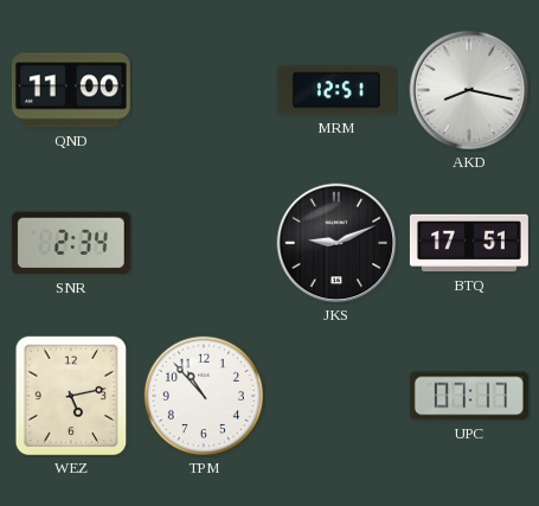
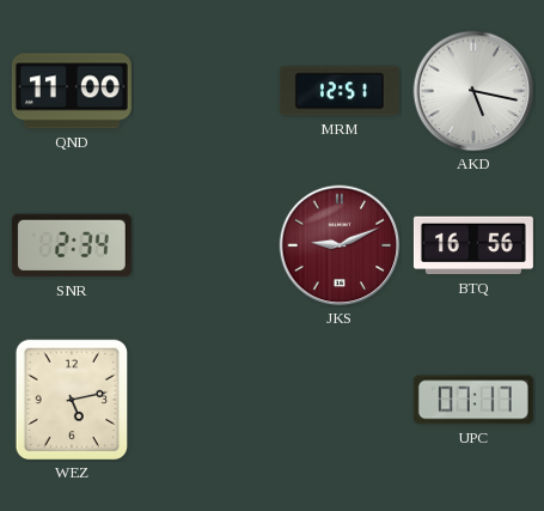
AKD: 8:17 -> 5:17 (473, 91)
JKS dial: black -> burgundy (340, 245)
BTQ: 17:51 -> 16:56 (473, 245)
TPM: 10:53 -> none (204, 396)
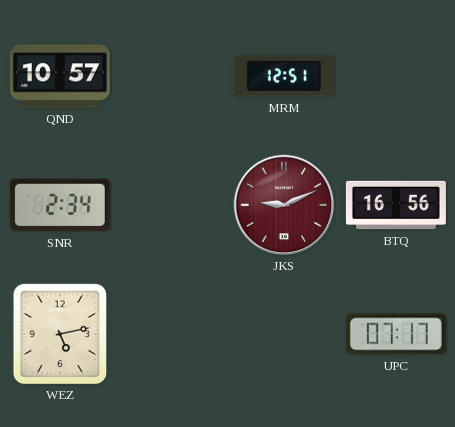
QND: 11:00 -> 10:57 (60, 76)
AKD: 5:17 -> none (473, 91)
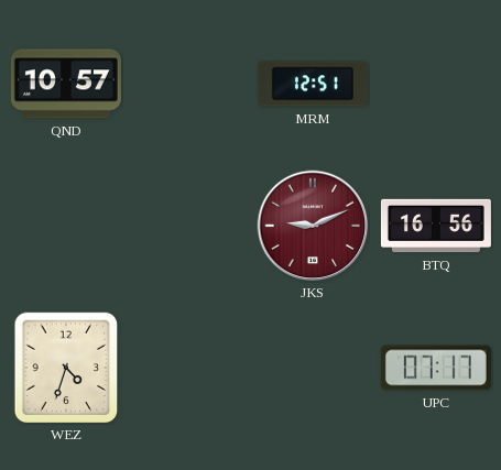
SNR: 2:34 -> none (60, 205)
WEZ: 5:13 -> 4:33 (66, 368)
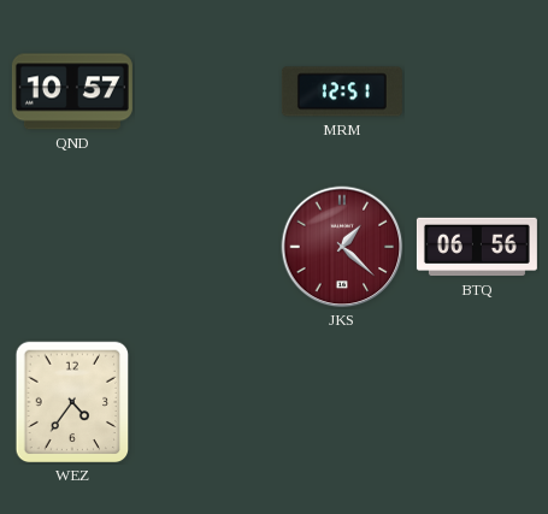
JKS: 9:11 -> 1:22 (342, 247)
BTQ: 16:56 -> 06:56 (477, 247)
WEZ: 4:33 -> 4:36 (72, 402)
UPC: 07:17 -> none (436, 368)
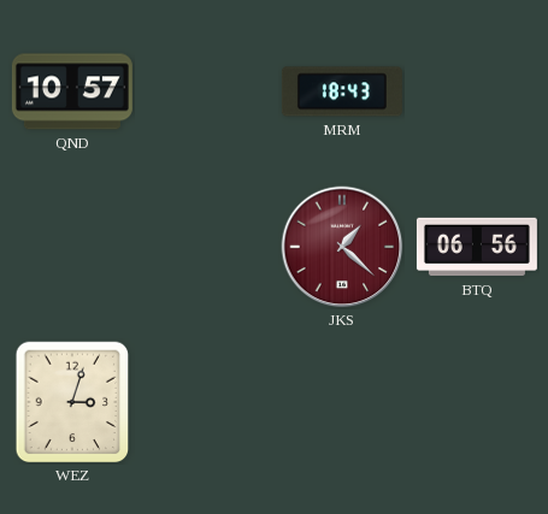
MRM: 12:51 -> 18:43 (342, 91)
WEZ: 4:36 -> 3:03 (72, 402)
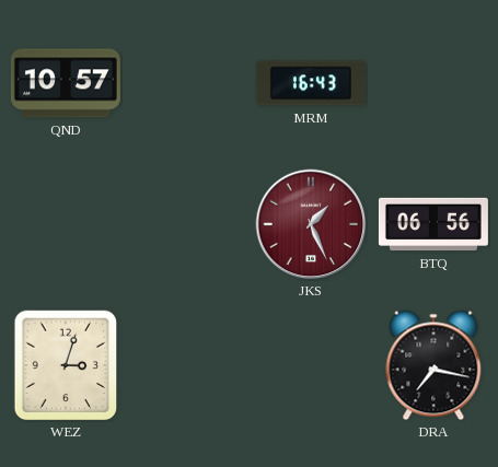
MRM: 18:43 -> 16:43 (311, 83)
JKS: 1:22 -> 1:26 (311, 224)
DRA: none -> 7:17 (433, 365)
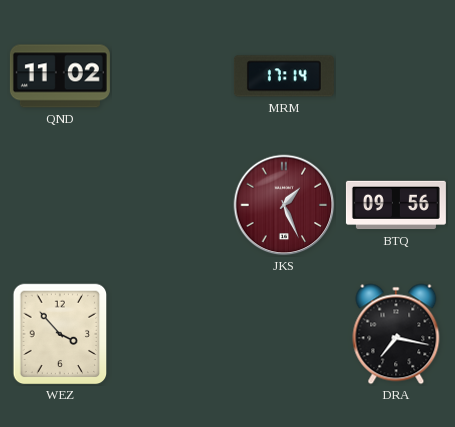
QND: 10:57 -> 11:02 (60, 76)
MRM: 16:43 -> 17:14 (284, 76)
BTQ: 06:56 -> 09:56 (396, 205)
WEZ: 3:03 -> 3:53 (60, 334)
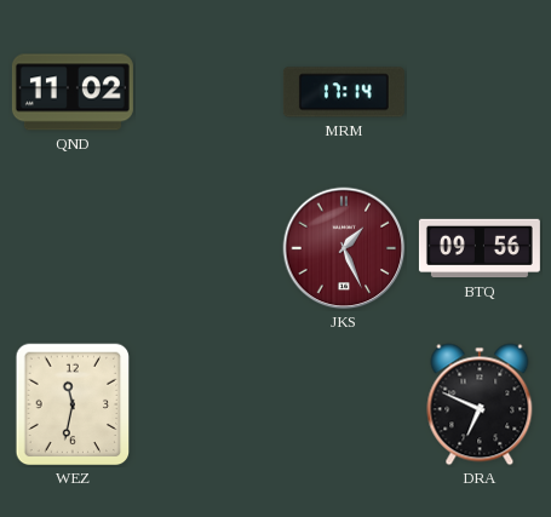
WEZ: 3:53 -> 11:32 (73, 404)
DRA: 7:17 -> 6:49 (480, 404)
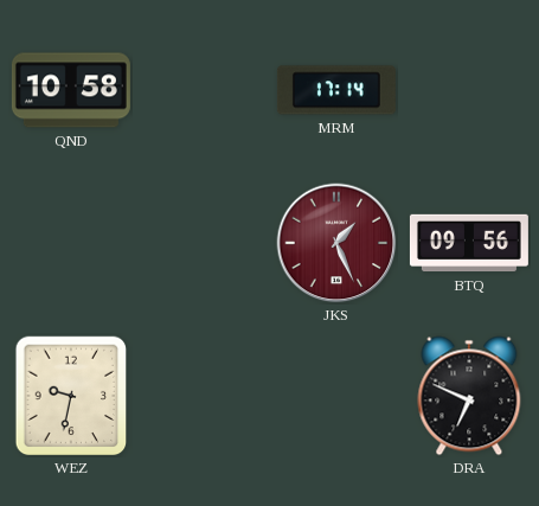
QND: 11:02 -> 10:58 (71, 90)
WEZ: 11:32 -> 9:32 (71, 396)
